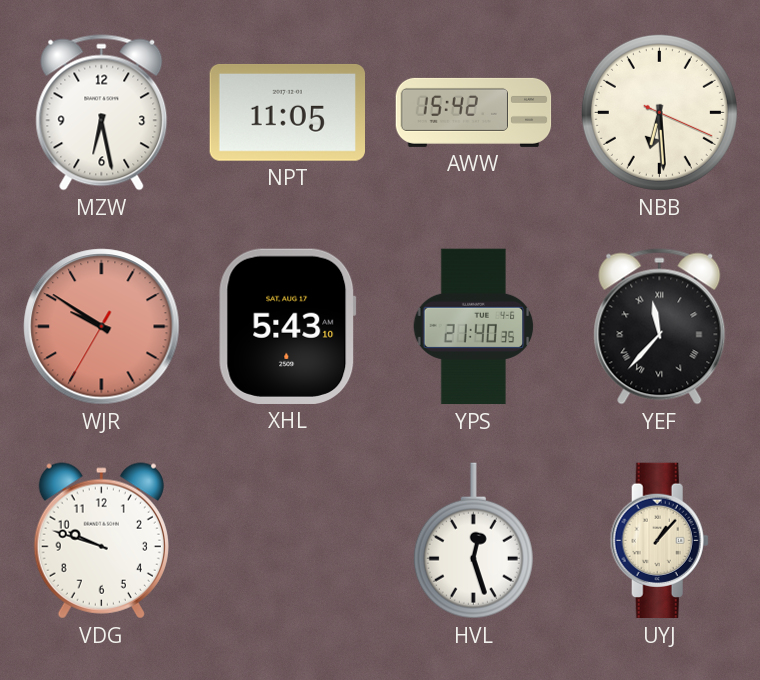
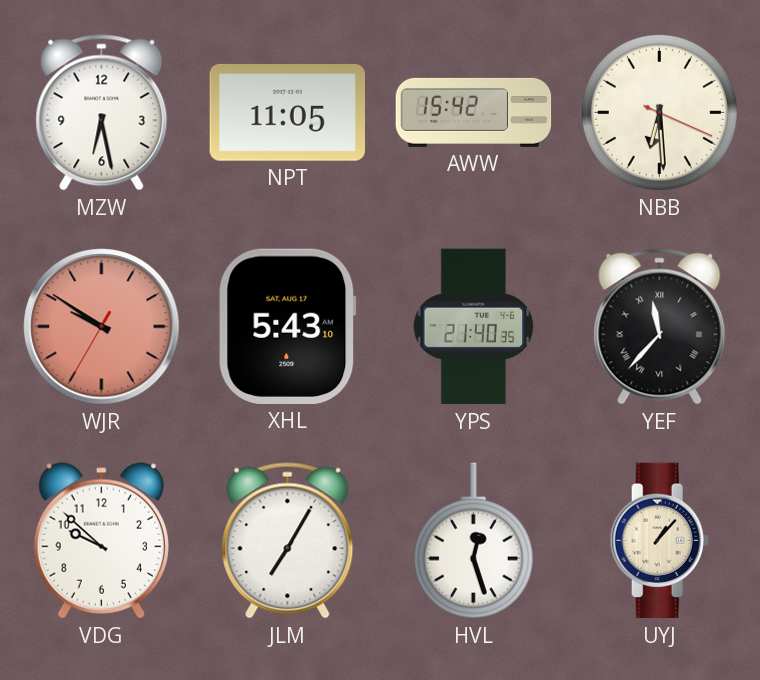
VDG: 9:48 -> 9:52 (101, 541)
JLM: none -> 7:05 (288, 541)
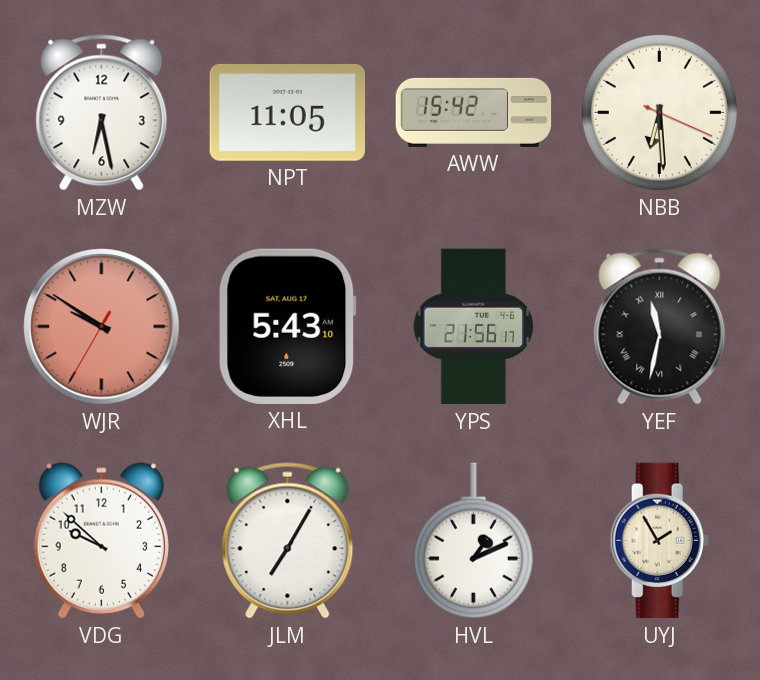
YPS: 21:40 -> 21:56 (474, 327)
YEF: 11:37 -> 11:32 (660, 327)
HVL: 12:27 -> 1:11 (473, 541)
UYJ: 1:07 -> 1:55 (659, 541)
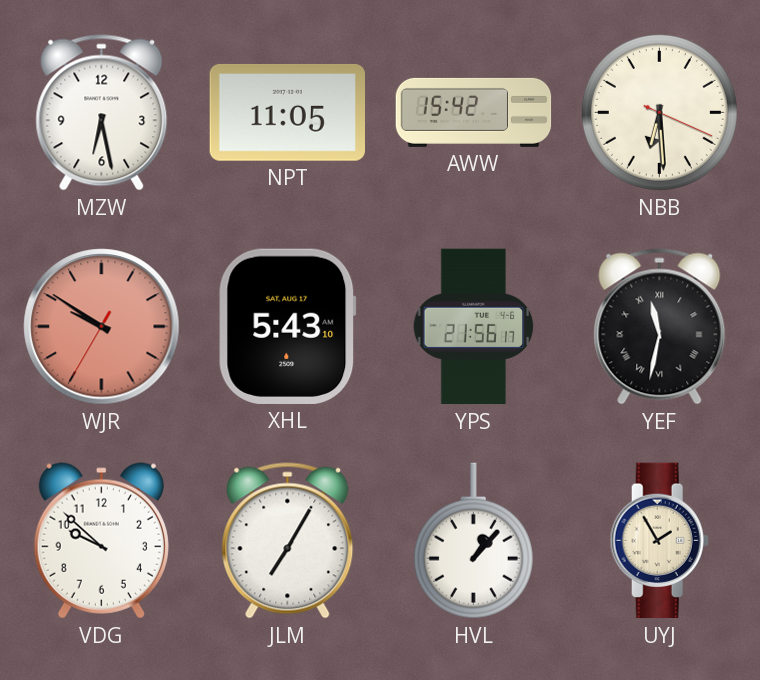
HVL: 1:11 -> 1:07 (473, 541)
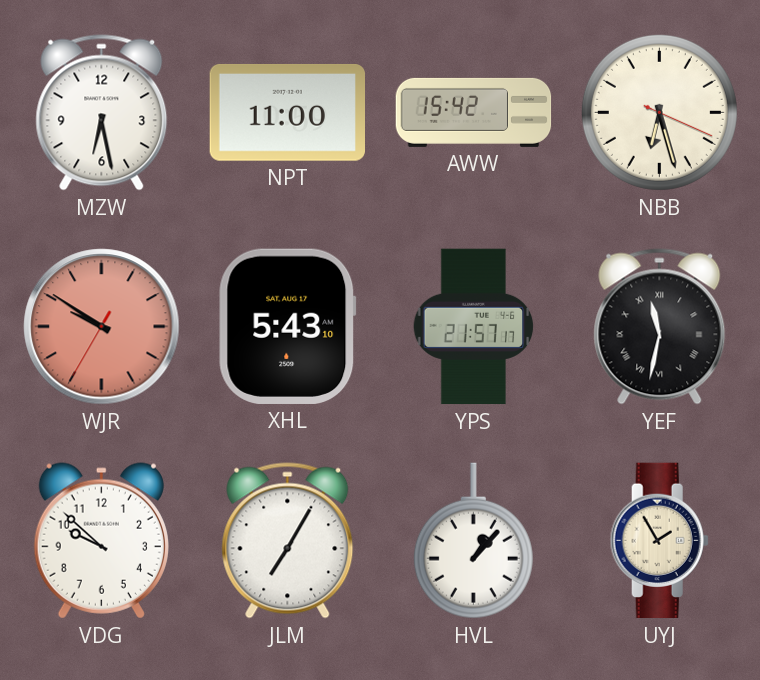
NPT: 11:05 -> 11:00 (287, 112)
NBB: 6:29 -> 6:27 (659, 112)
YPS: 21:56 -> 21:57 (474, 327)
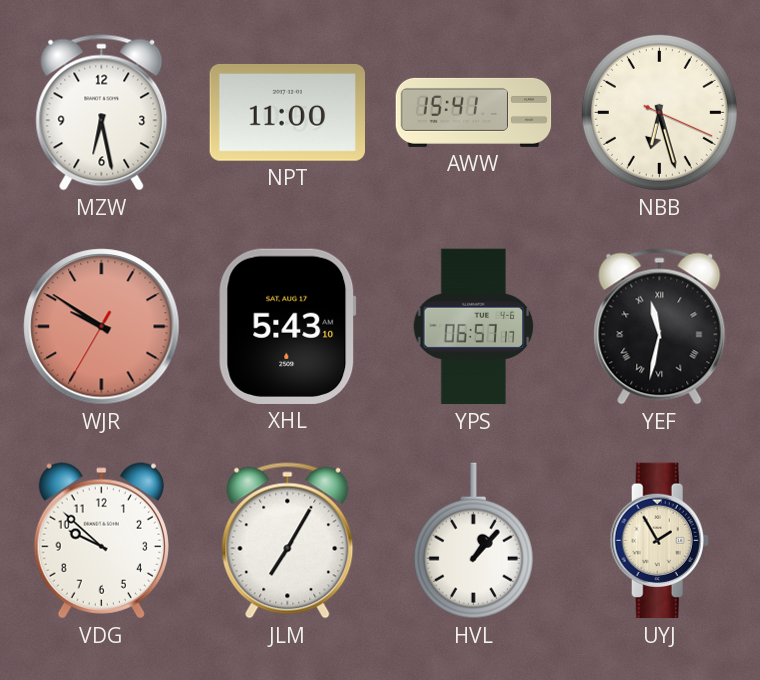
AWW: 15:42 -> 15:41 (474, 112)
YPS: 21:57 -> 06:57 (474, 327)
